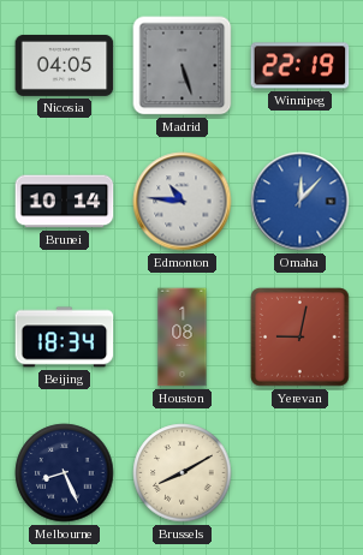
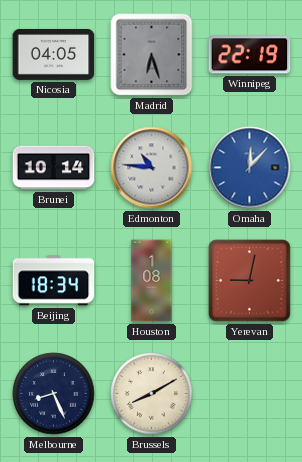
Madrid: 5:27 -> 6:27 (152, 55)
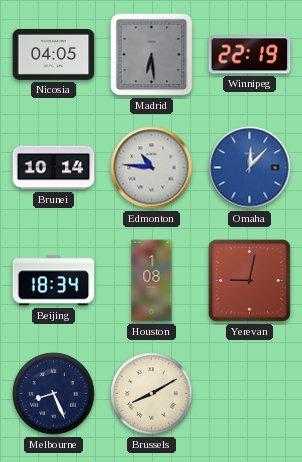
Madrid: 6:27 -> 6:29 (152, 55)
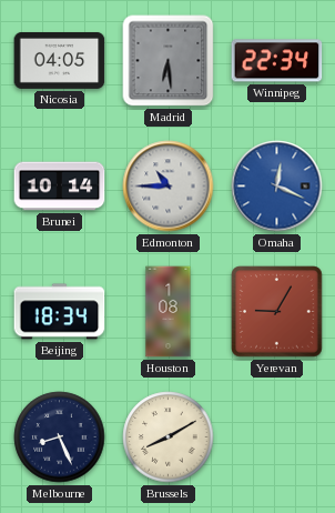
Winnipeg: 22:19 -> 22:34 (277, 61)
Edmonton: 10:46 -> 10:45 (169, 187)
Omaha: 12:07 -> 12:19 (277, 187)
Yerevan: 9:02 -> 9:05 (277, 312)
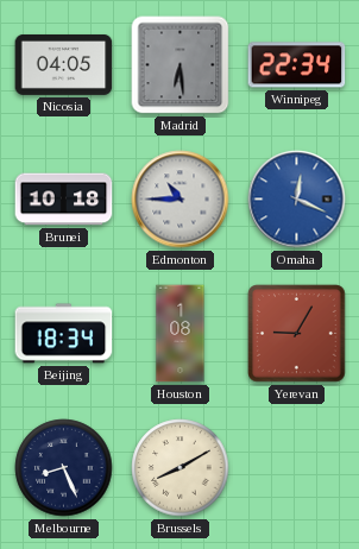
Brunei: 10:14 -> 10:18 (64, 200)
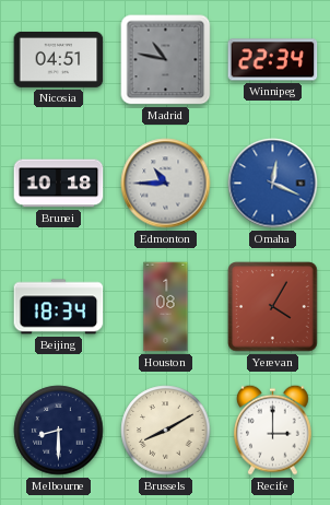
Nicosia: 04:05 -> 04:51 (59, 59)
Madrid: 6:29 -> 10:47 (166, 60)
Yerevan: 9:05 -> 4:05 (273, 307)
Melbourne: 8:26 -> 8:30 (59, 431)
Recife: none -> 3:00 (273, 430)
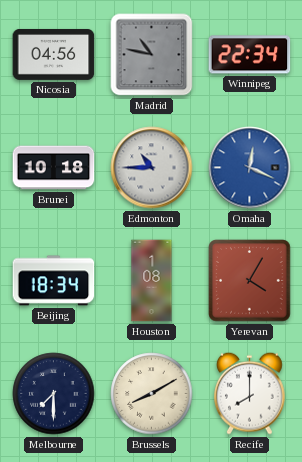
Nicosia: 04:51 -> 04:56 (54, 54)
Melbourne: 8:30 -> 7:30 (54, 394)
Recife: 3:00 -> 8:00 (250, 393)
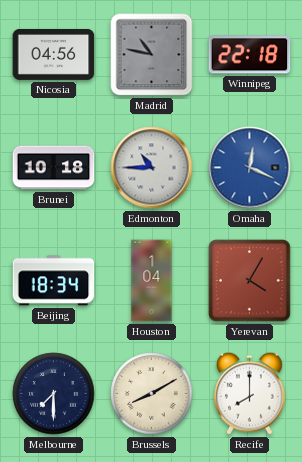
Winnipeg: 22:34 -> 22:18 (250, 55)
Houston: 1:08 -> 1:04 (152, 281)
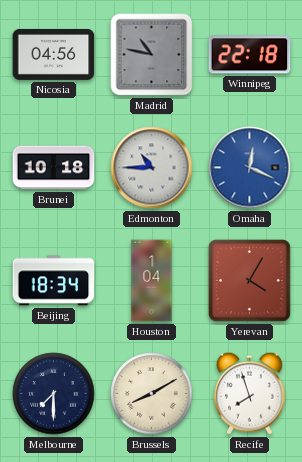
Recife: 8:00 -> 7:57 (250, 393)
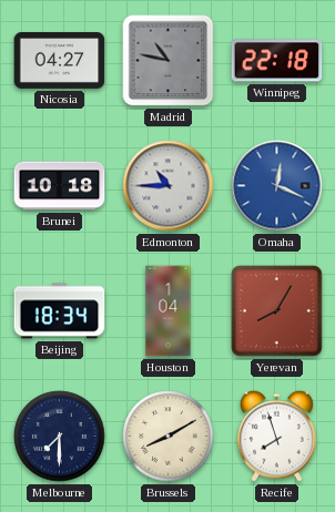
Nicosia: 04:56 -> 04:27 (60, 60)
Yerevan: 4:05 -> 8:05 (277, 311)
